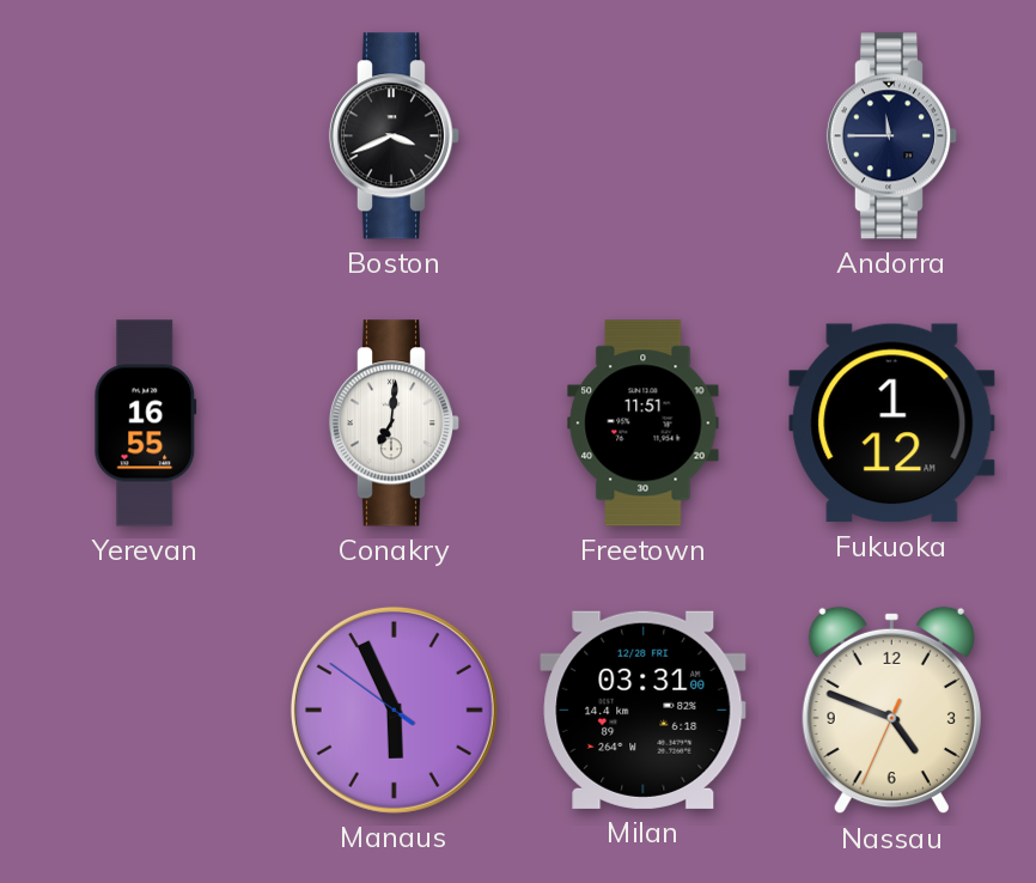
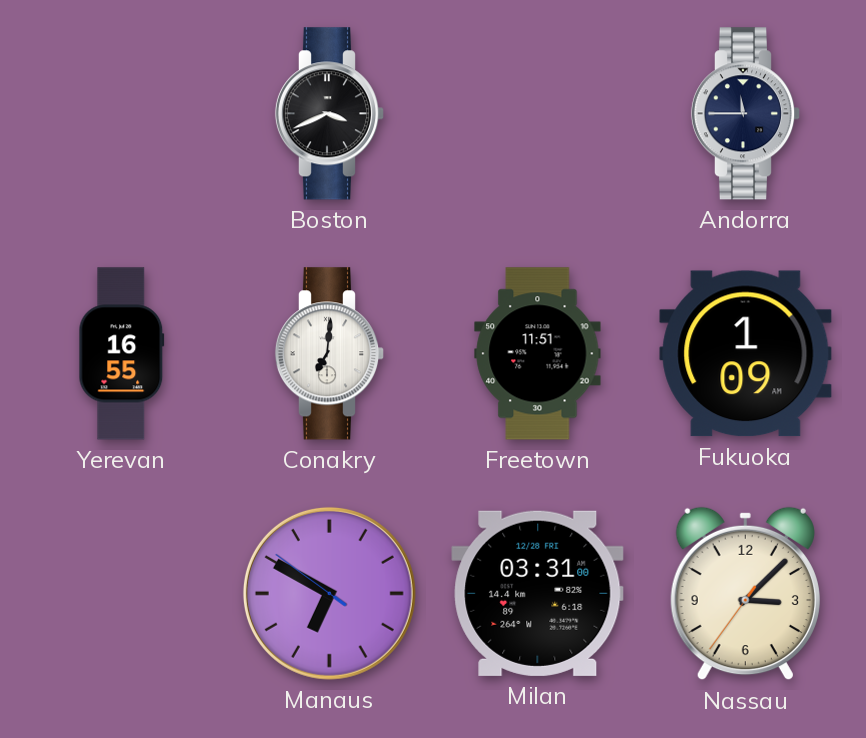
Fukuoka: 1:12 -> 1:09 (746, 354)
Manaus: 5:55 -> 6:49 (329, 593)
Nassau: 4:48 -> 3:07 (745, 594)
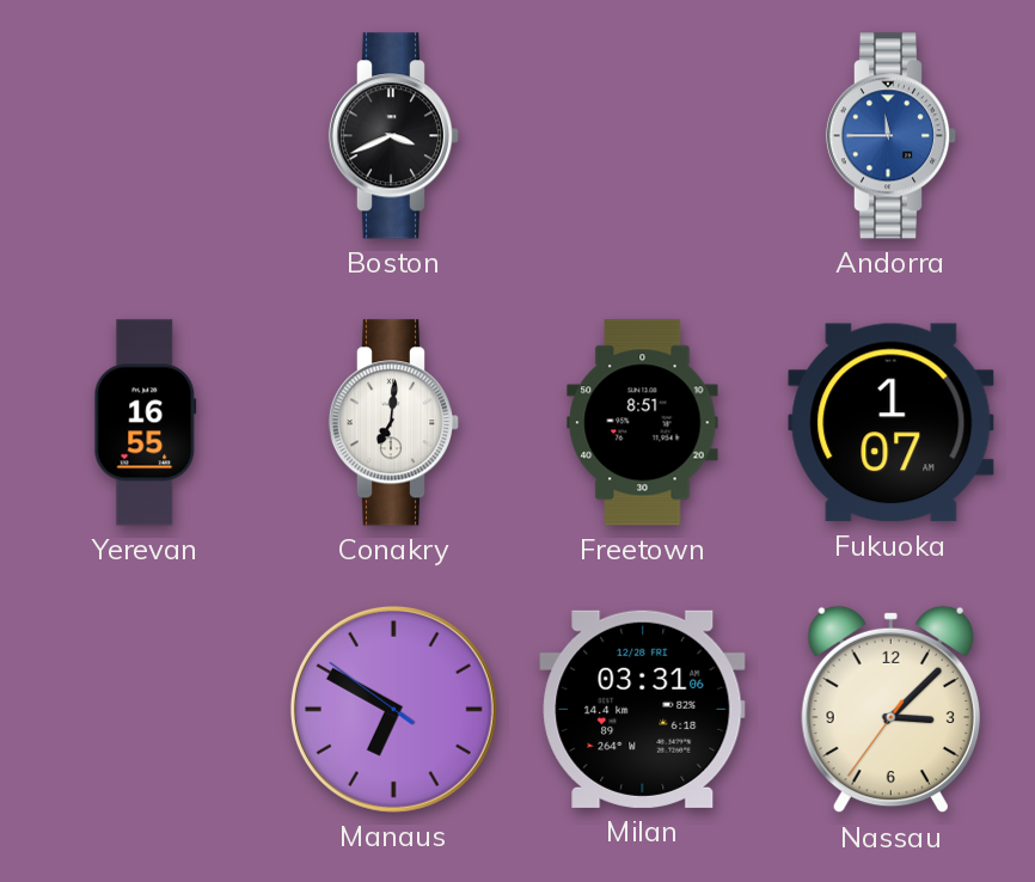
Andorra dial: navy -> blue (892, 136)
Freetown: 11:51 -> 8:51 (643, 423)
Fukuoka: 1:09 -> 1:07 (892, 423)
Milan: 03:31:00 -> 03:31:06 (643, 709)
